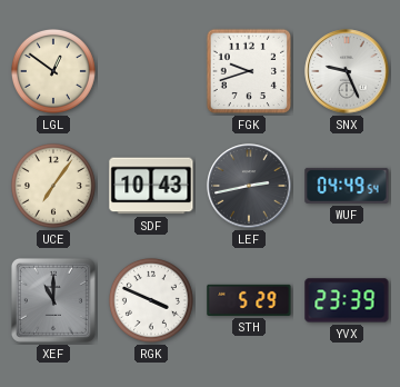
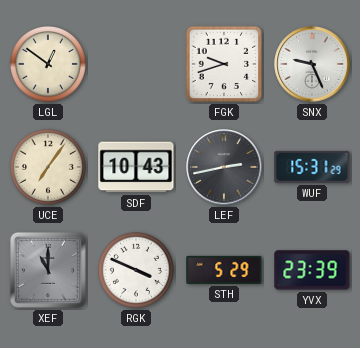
WUF: 04:49 -> 15:31 (312, 167)
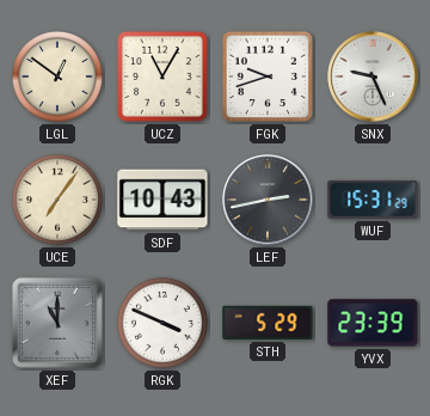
UCZ: none -> 11:05 (164, 78)
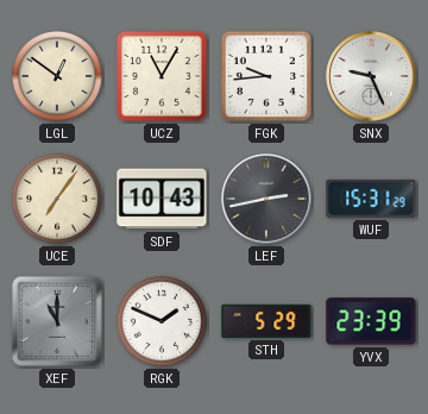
FGK: 9:42 -> 9:44 (266, 76)
RGK: 3:49 -> 1:49 (162, 321)
